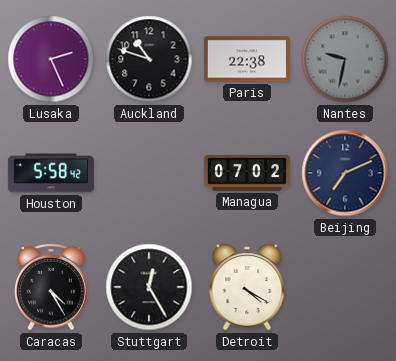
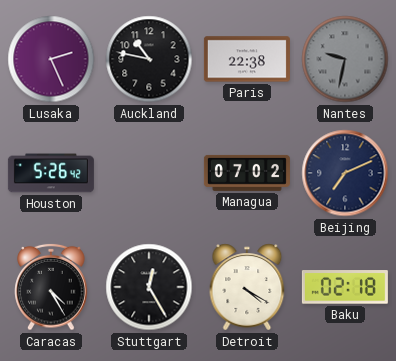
Auckland: 10:48 -> 10:47 (149, 59)
Houston: 5:58 -> 5:26 (51, 173)
Baku: none -> 02:18 (345, 287)
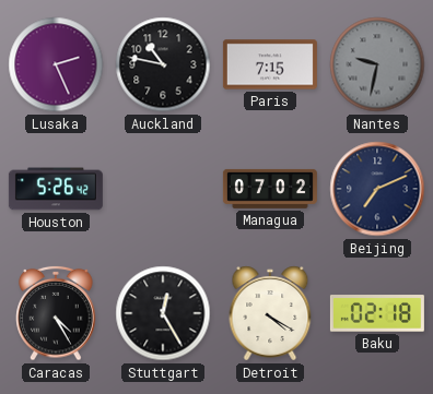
Paris: 22:38 -> 7:15 (270, 64)
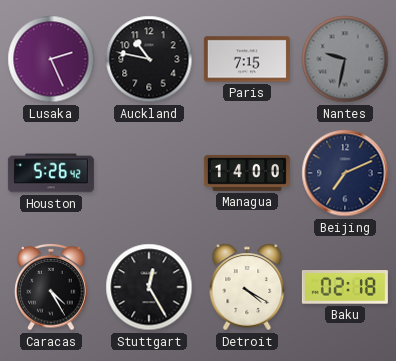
Managua: 07:02 -> 14:00 (247, 173)
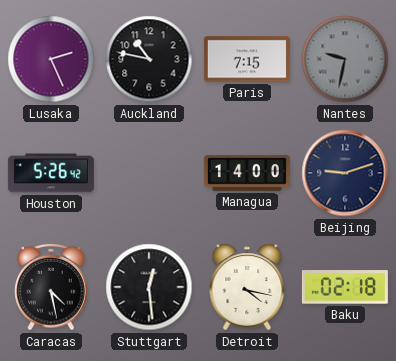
Beijing: 7:11 -> 9:12 (345, 173)
Caracas: 4:25 -> 4:28 (51, 287)
Stuttgart: 12:25 -> 12:29 (149, 287)
Detroit: 4:20 -> 4:17 (247, 287)
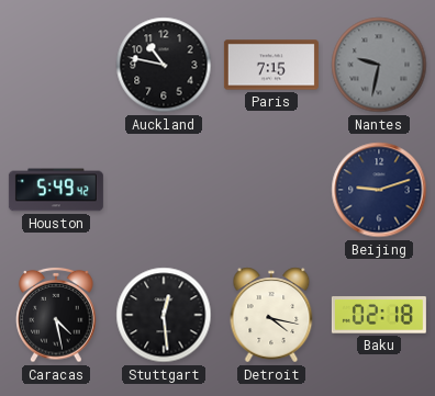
Lusaka: 2:26 -> none (51, 59)
Houston: 5:26 -> 5:49 (56, 190)
Managua: 14:00 -> none (247, 173)
